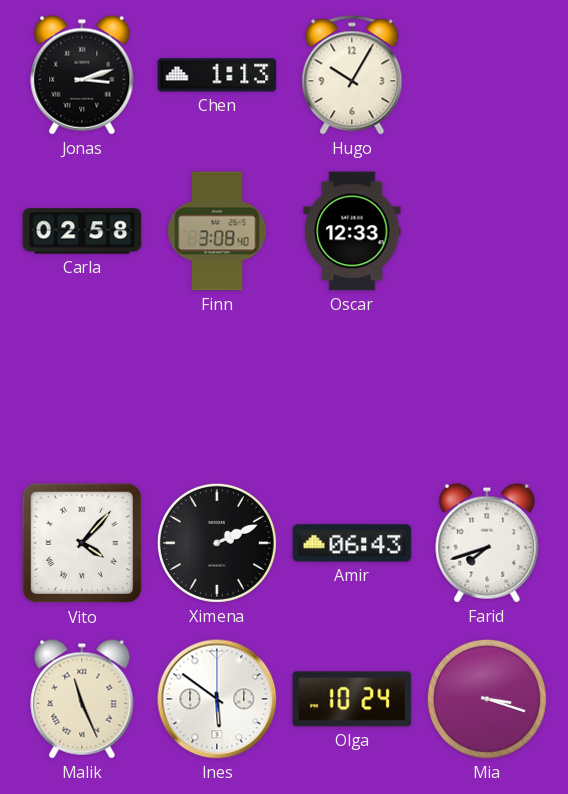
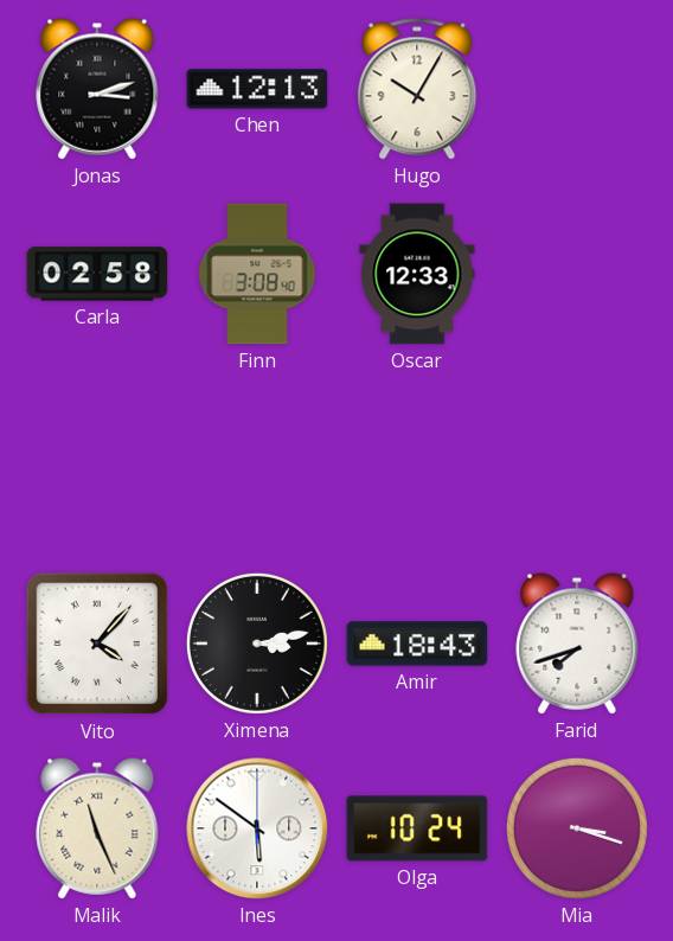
Chen: 1:13 -> 12:13 (257, 89)
Ximena: 2:11 -> 3:13 (257, 644)
Amir: 06:43 -> 18:43 (417, 644)
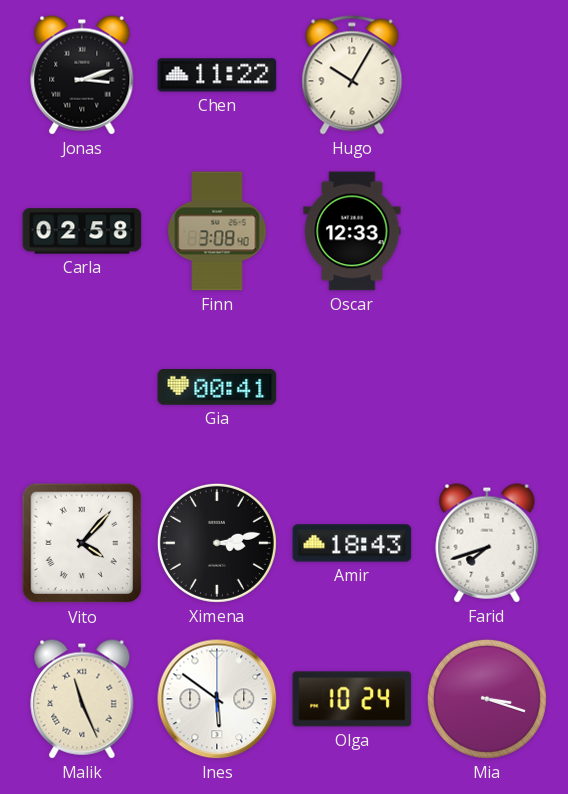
Chen: 12:13 -> 11:22 (217, 75)
Gia: none -> 00:41 (217, 388)
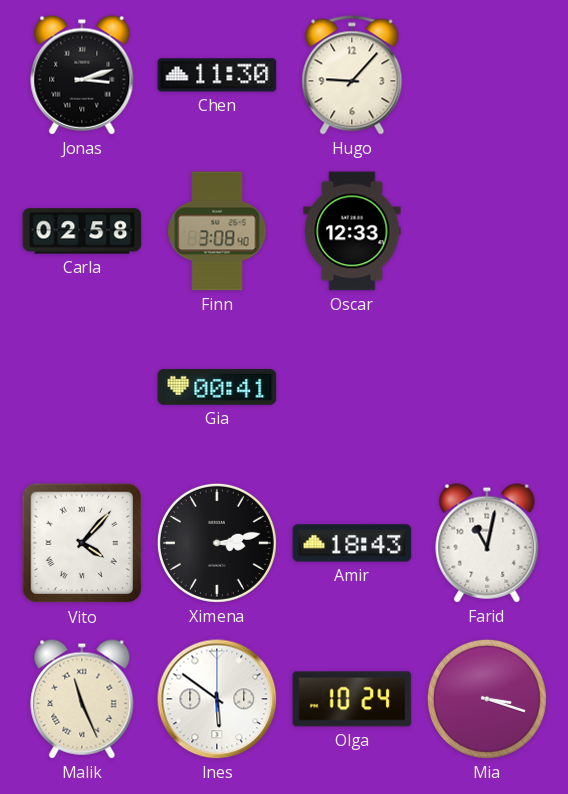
Chen: 11:22 -> 11:30 (217, 75)
Hugo: 10:05 -> 9:07 (352, 75)
Farid: 7:42 -> 11:02 (487, 543)
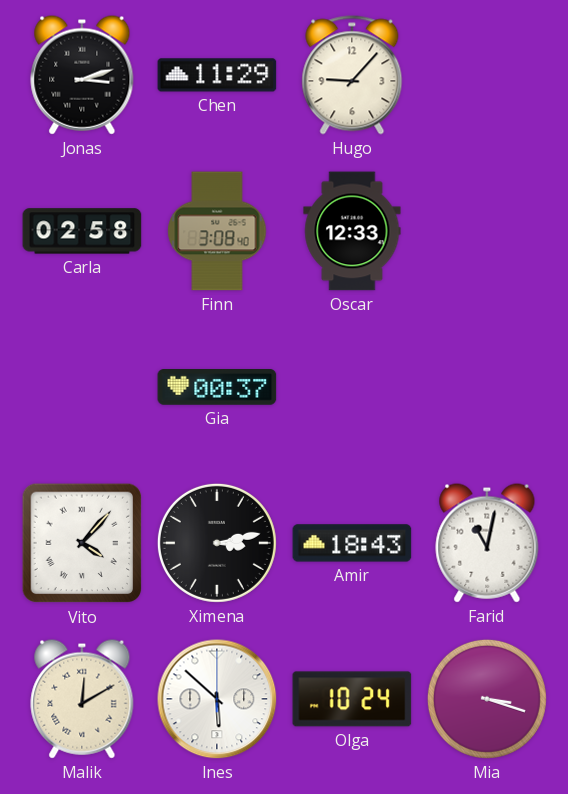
Chen: 11:30 -> 11:29 (217, 75)
Gia: 00:41 -> 00:37 (217, 388)
Malik: 11:26 -> 12:10 (82, 699)
Ines: 5:51 -> 5:52 (217, 699)
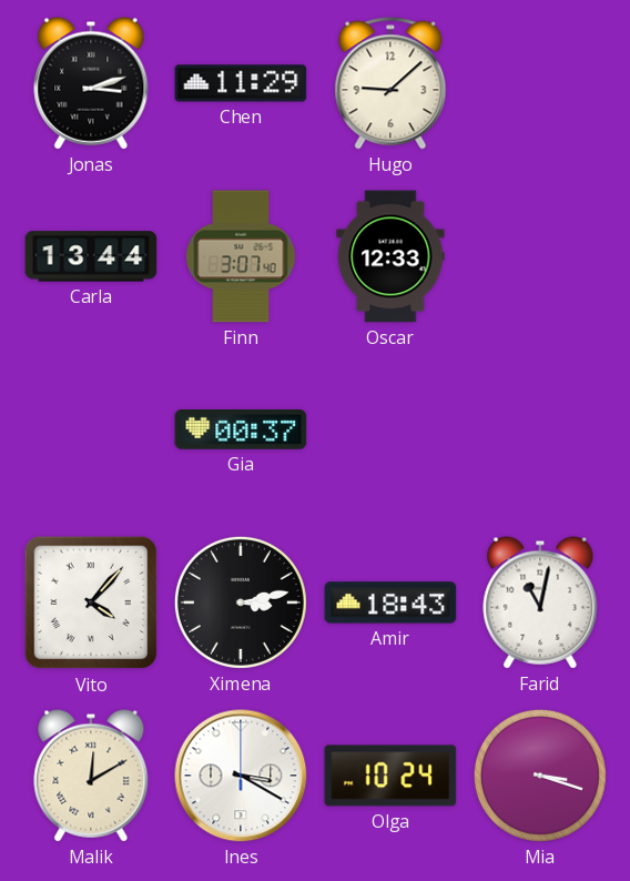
Hugo: 9:07 -> 9:08 (390, 83)
Carla: 02:58 -> 13:44 (91, 256)
Finn: 3:08 -> 3:07 (241, 256)
Ines: 5:52 -> 3:20 (241, 776)
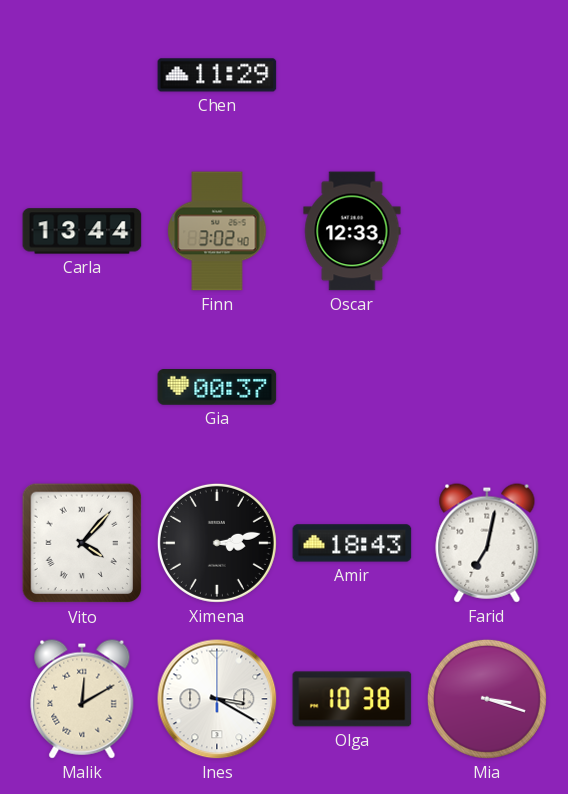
Jonas: 3:12 -> none (91, 83)
Hugo: 9:08 -> none (390, 83)
Finn: 3:07 -> 3:02 (217, 231)
Farid: 11:02 -> 7:02 (487, 543)
Olga: 10:24 -> 10:38 (352, 699)
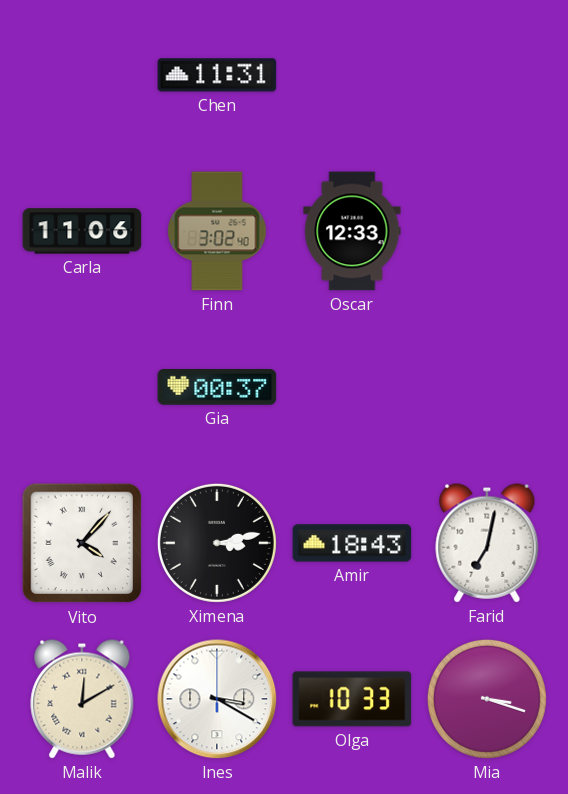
Chen: 11:29 -> 11:31 (217, 75)
Carla: 13:44 -> 11:06 (82, 231)
Olga: 10:38 -> 10:33 (352, 699)
